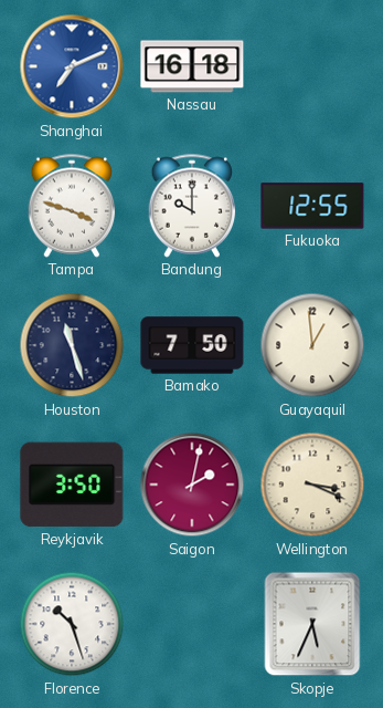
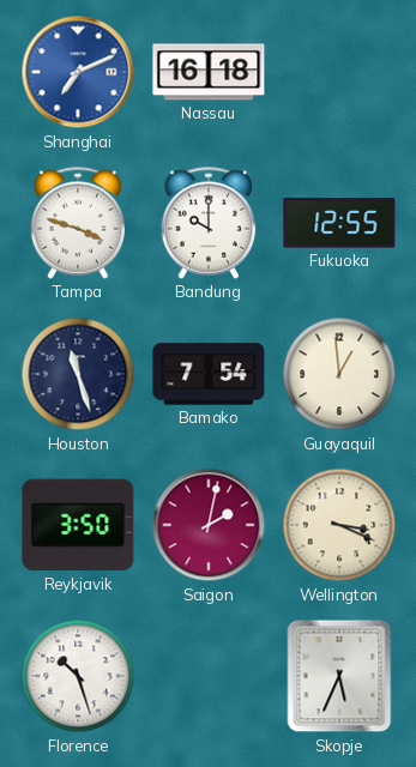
Bamako: 7:50 -> 7:54 (209, 374)
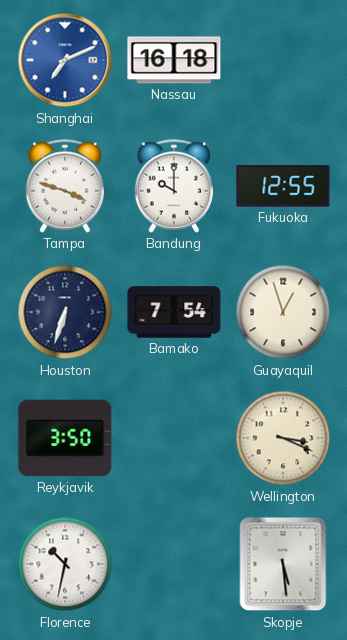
Houston: 11:27 -> 6:33 (65, 312)
Guayaquil: 12:59 -> 12:57 (283, 312)
Saigon: 2:02 -> none (209, 525)
Florence: 10:27 -> 10:32 (65, 564)
Skopje: 5:34 -> 5:29 (283, 564)
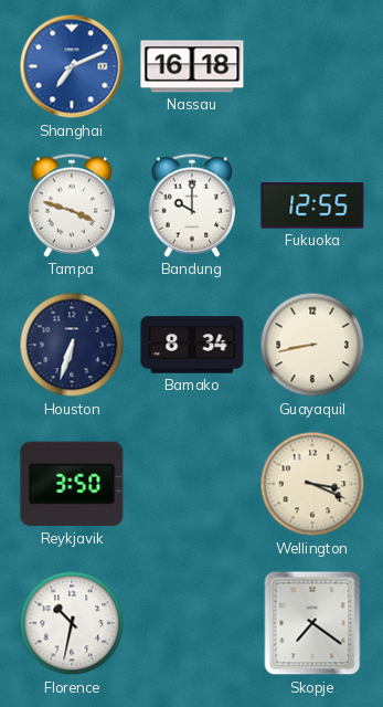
Bamako: 7:54 -> 8:34 (192, 345)
Guayaquil: 12:57 -> 8:43 (312, 345)
Skopje: 5:29 -> 7:21 (312, 623)
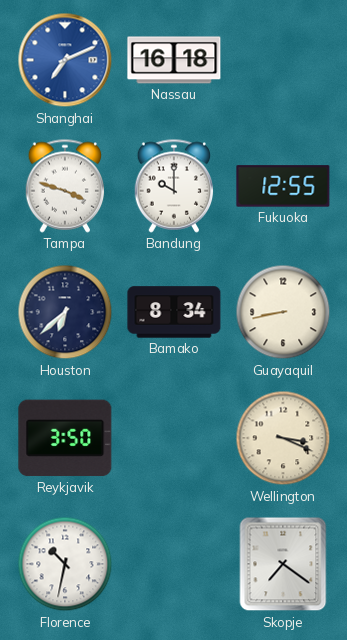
Houston: 6:33 -> 6:38 (65, 312)
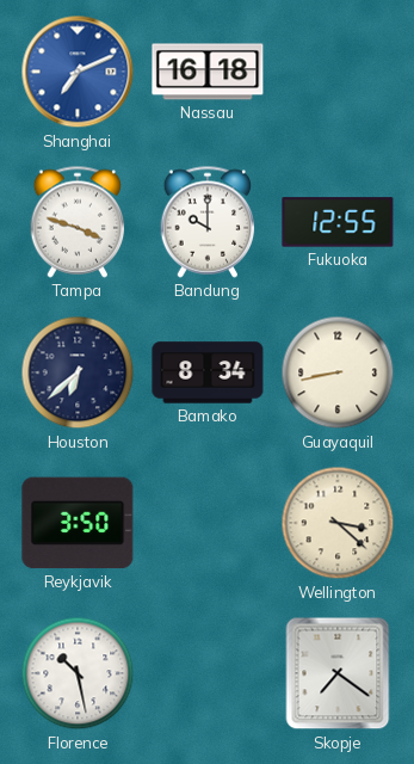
Wellington: 3:19 -> 3:22 (338, 523)
Florence: 10:32 -> 10:28 (78, 673)
